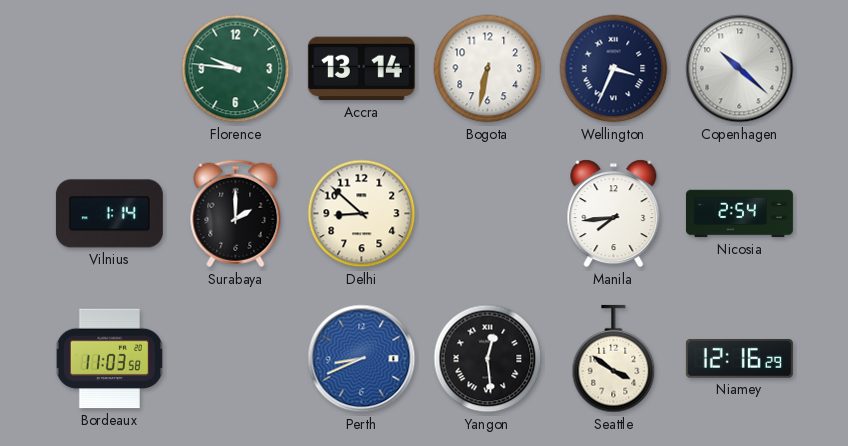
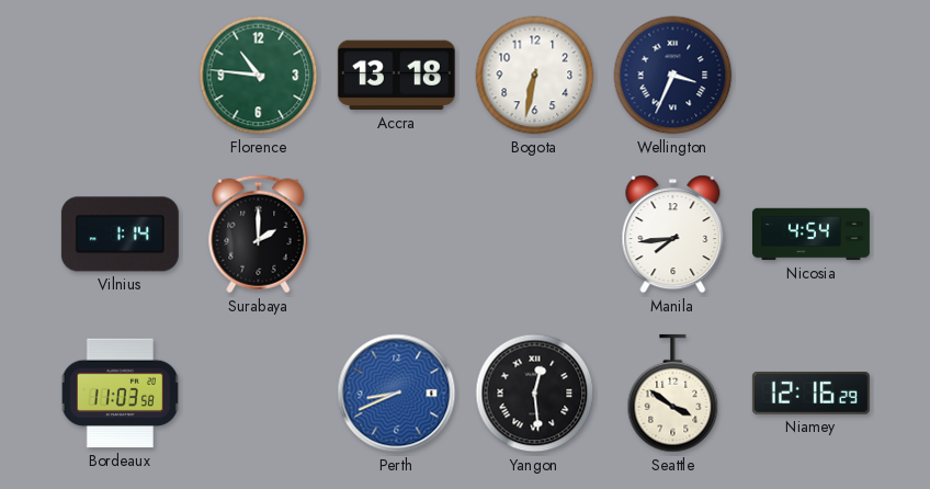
Florence: 9:46 -> 10:46 (259, 76)
Accra: 13:14 -> 13:18 (396, 76)
Copenhagen: 10:22 -> none (740, 69)
Delhi: 8:52 -> none (362, 214)
Nicosia: 2:54 -> 4:54 (810, 235)
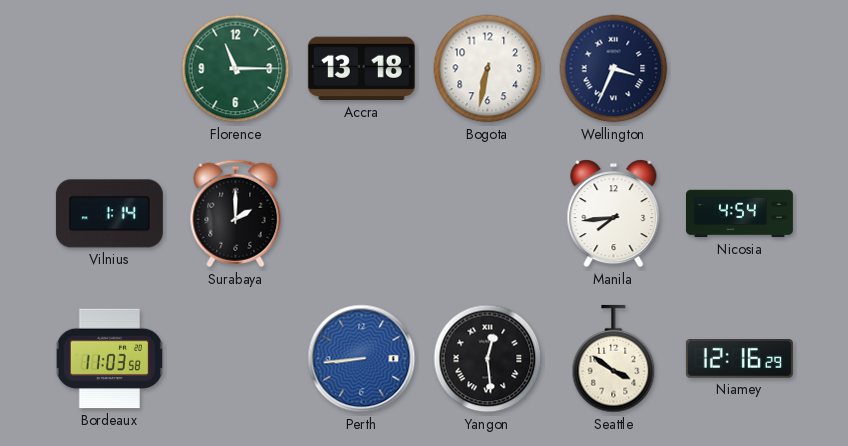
Florence: 10:46 -> 11:15 (236, 69)
Perth: 8:41 -> 8:44 (362, 359)
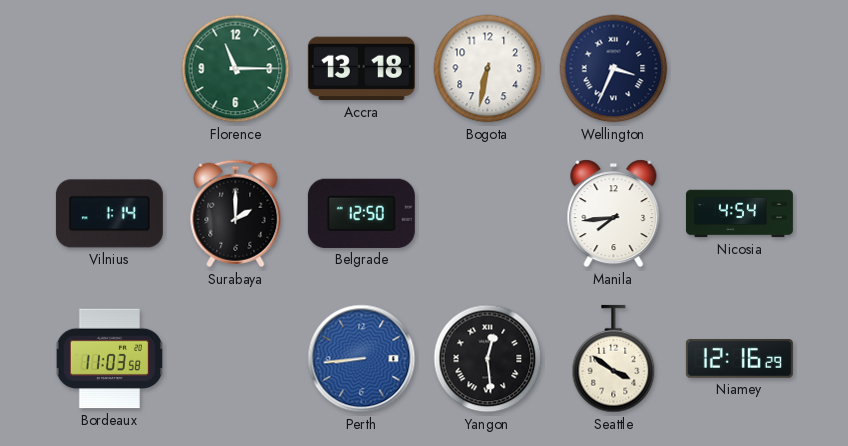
Belgrade: none -> 12:50 (361, 213)
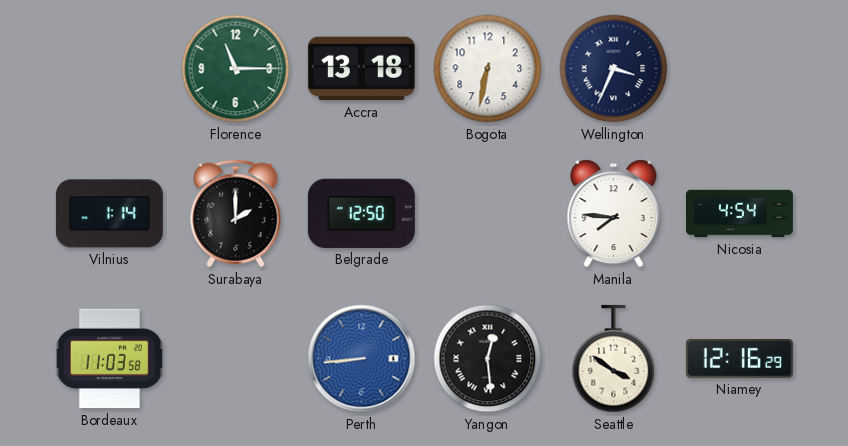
Manila: 7:44 -> 7:46 (614, 214)
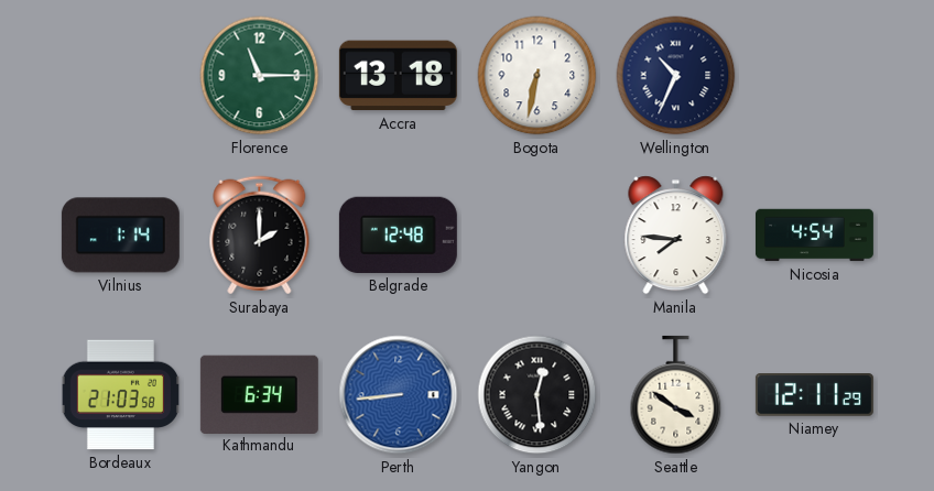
Wellington: 3:34 -> 10:34 (676, 76)
Belgrade: 12:50 -> 12:48 (398, 234)
Bordeaux: 11:03 -> 21:03 (120, 395)
Kathmandu: none -> 6:34 (259, 394)
Niamey: 12:16 -> 12:11 (814, 395)
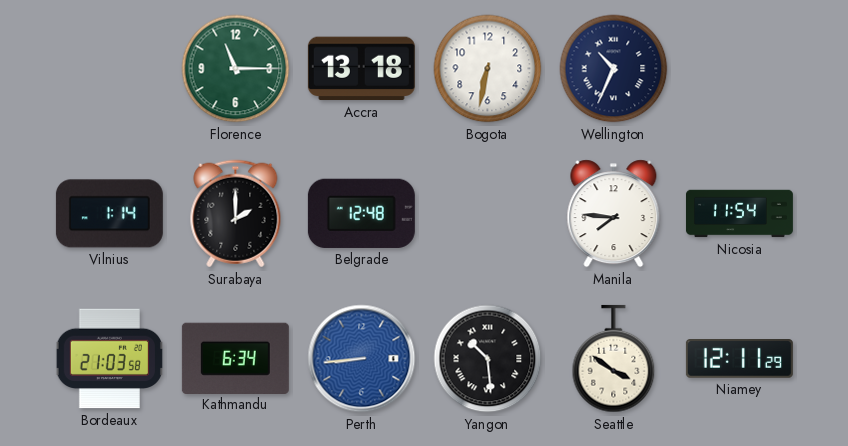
Nicosia: 4:54 -> 11:54 (739, 214)
Yangon: 12:29 -> 10:29 (488, 359)
